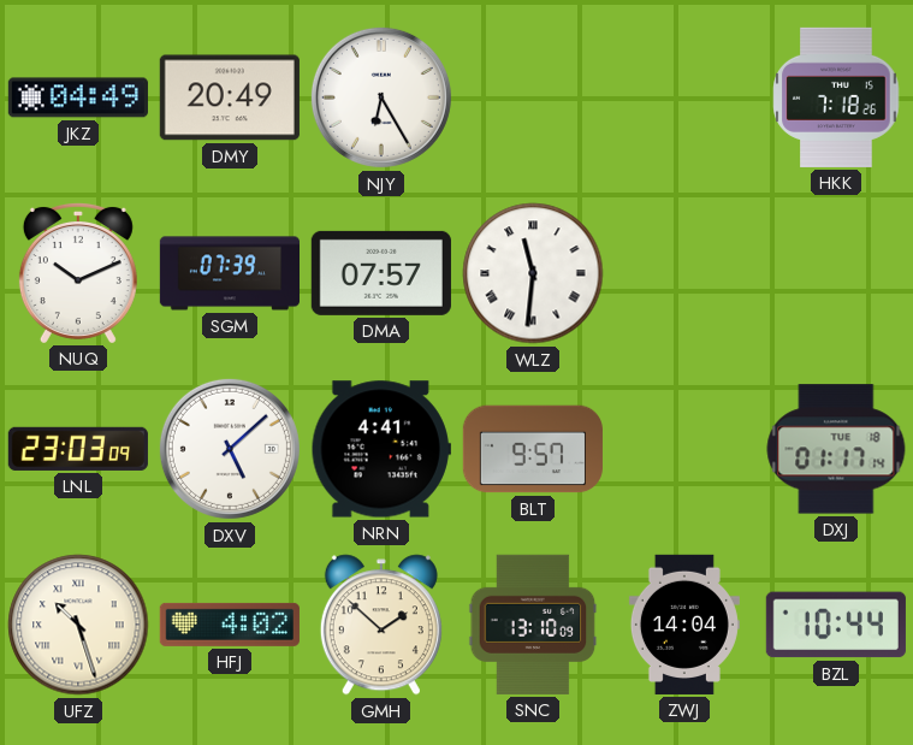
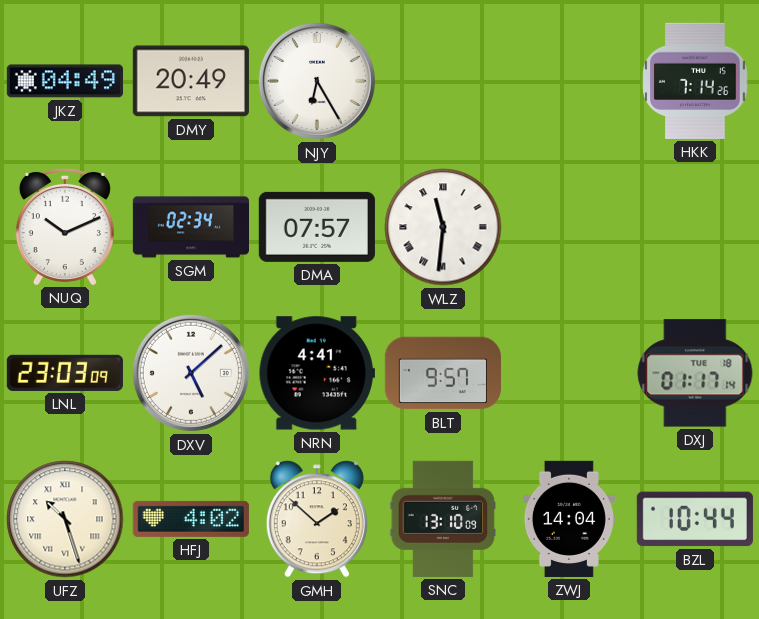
HKK: 7:18 -> 7:14 (695, 81)
SGM: 07:39 -> 02:34 (190, 227)
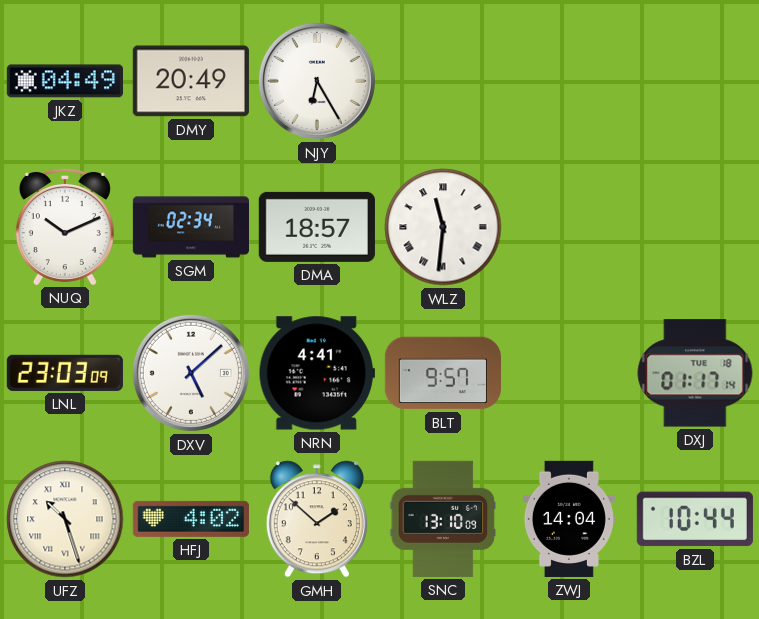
HKK: 7:14 -> none (695, 81)
DMA: 07:57 -> 18:57 (317, 227)
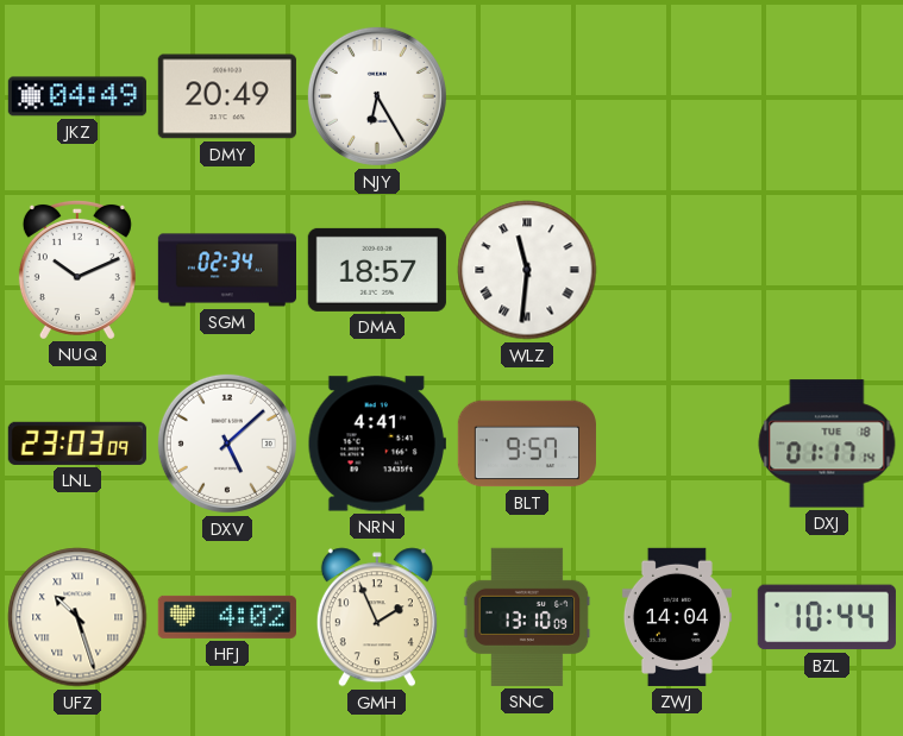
GMH: 1:52 -> 1:56 (377, 617)
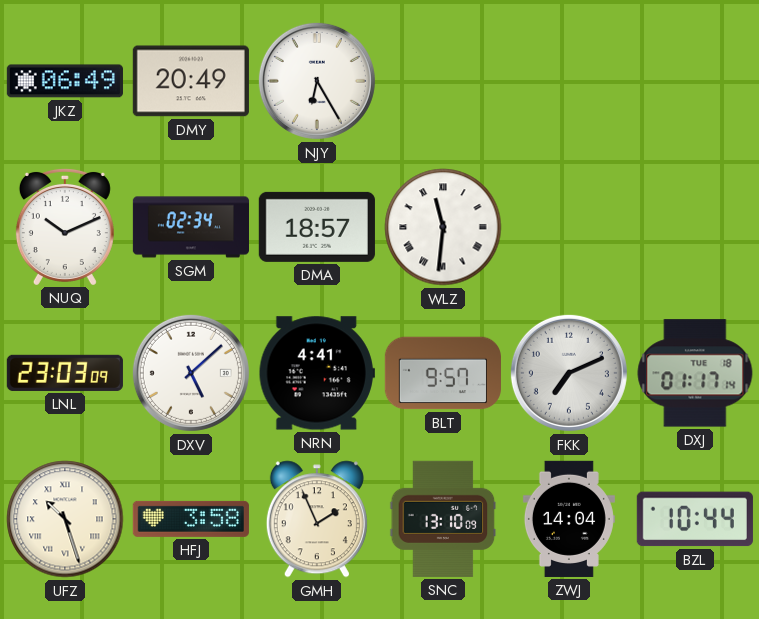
JKZ: 04:49 -> 06:49 (65, 81)
FKK: none -> 7:11 (569, 373)
HFJ: 4:02 -> 3:58 (191, 519)
